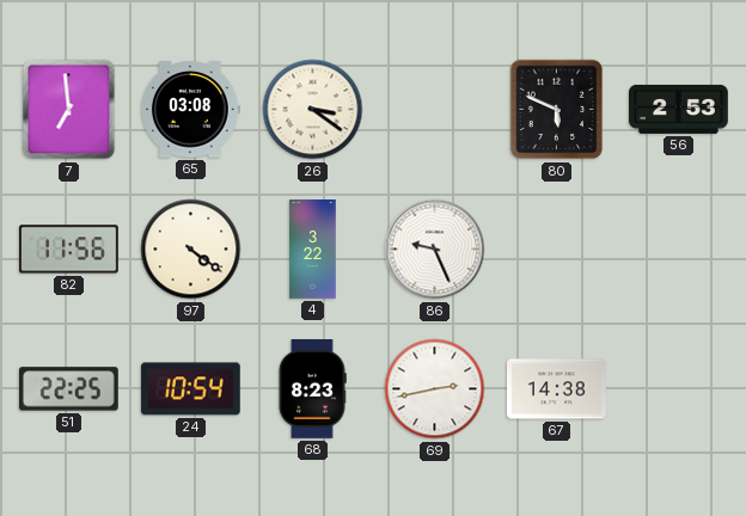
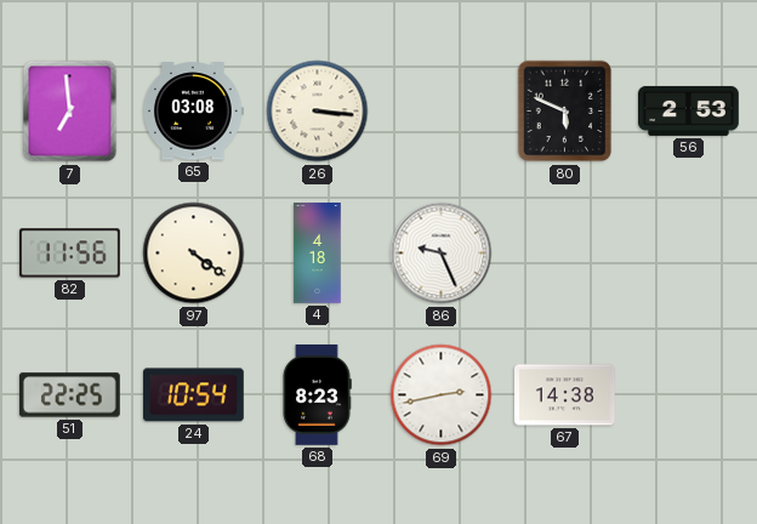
26: 3:21 -> 3:16 (318, 112)
4: 3:22 -> 4:18 (318, 254)
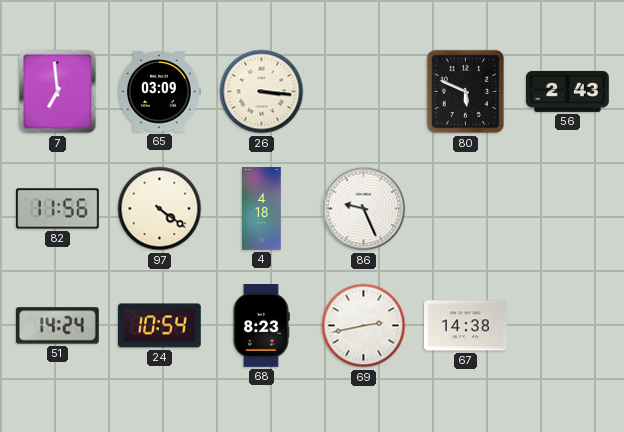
65: 03:08 -> 03:09 (159, 92)
56: 2:53 -> 2:43 (568, 91)
51: 22:25 -> 14:24 (57, 326)
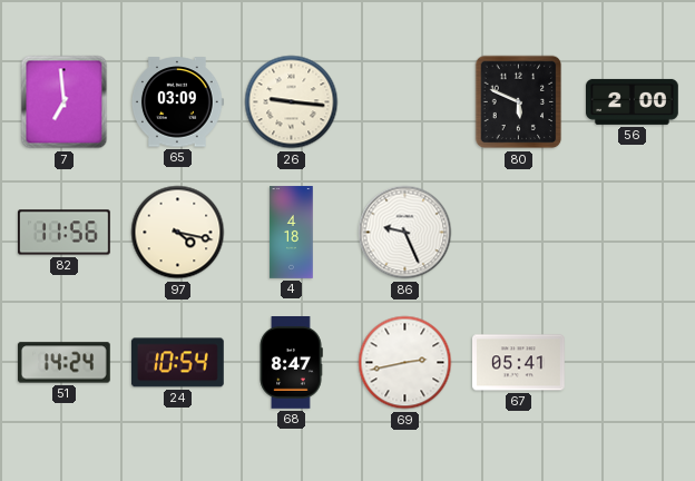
26: 3:16 -> 9:16 (292, 102)
56: 2:43 -> 2:00 (633, 101)
97: 4:21 -> 4:17 (178, 233)
68: 8:23 -> 8:47 (291, 363)
67: 14:38 -> 05:41 (519, 363)
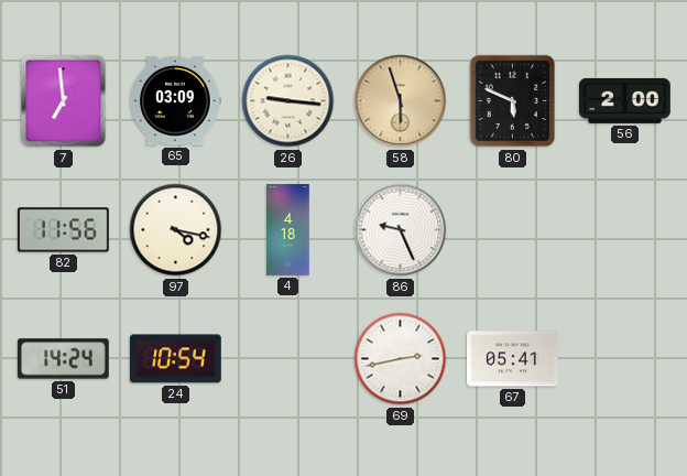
58: none -> 5:57 (401, 101)
68: 8:47 -> none (291, 363)
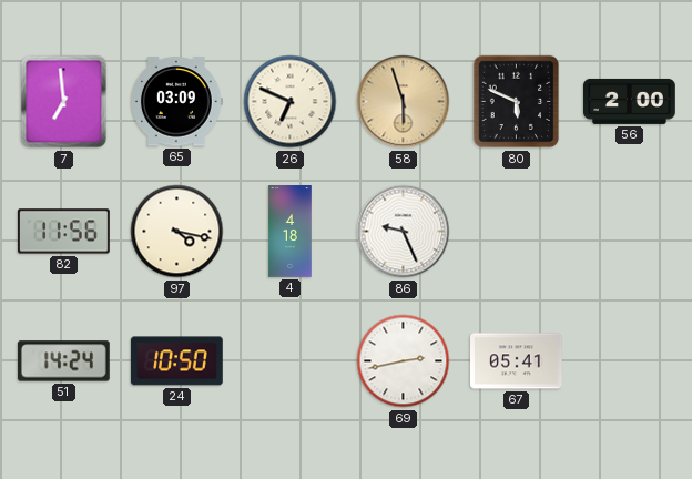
26: 9:16 -> 6:49 (291, 102)
24: 10:54 -> 10:50 (176, 361)
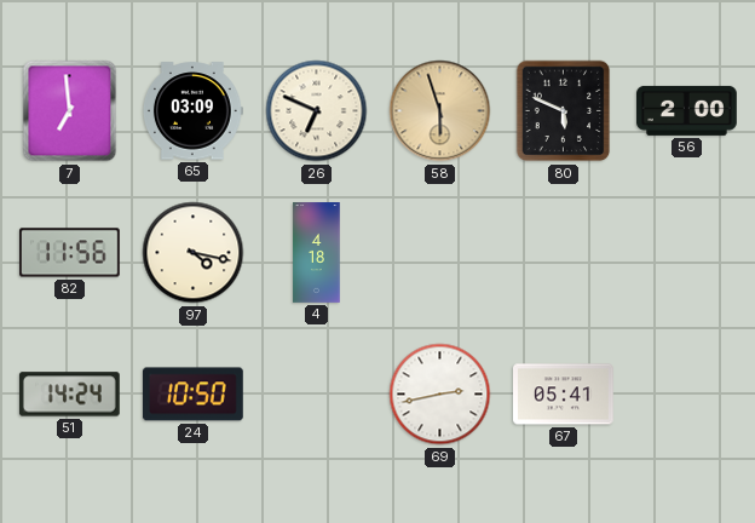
86: 9:26 -> none (404, 232)
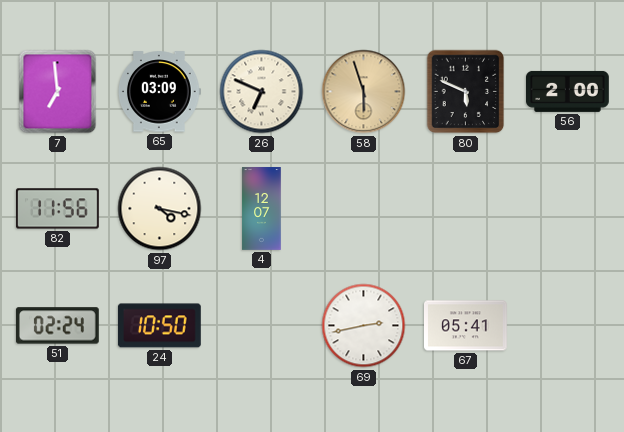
4: 4:18 -> 12:07 (262, 209)
51: 14:24 -> 02:24 (57, 326)
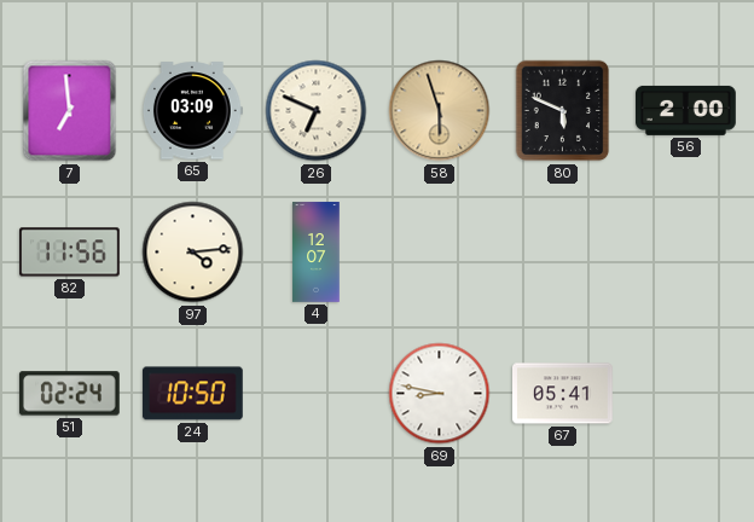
97: 4:17 -> 4:14 (193, 253)
69: 2:43 -> 8:47 (440, 394)
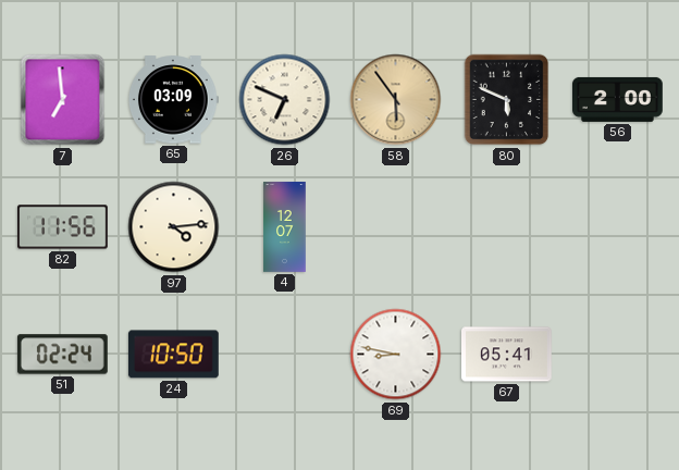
58: 5:57 -> 5:54 (396, 100)
